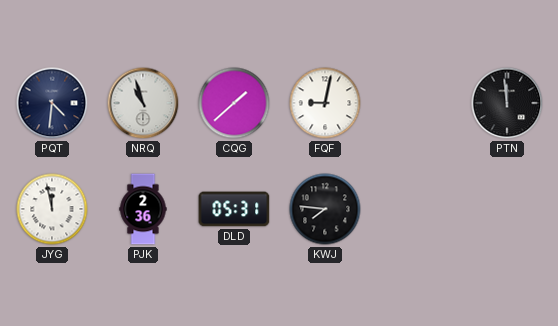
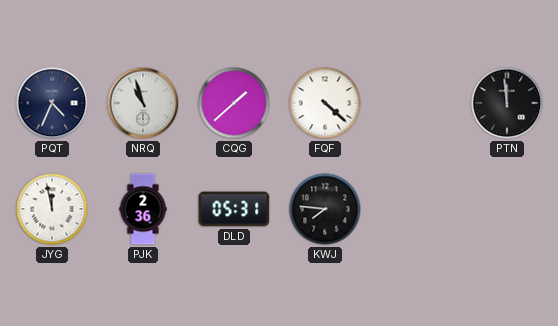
PQT: 4:31 -> 4:34 (52, 103)
FQF: 9:02 -> 4:22 (325, 103)
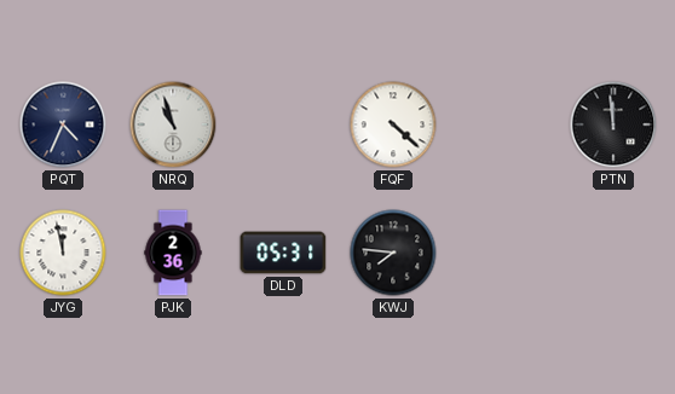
CQG: 1:38 -> none (234, 103)
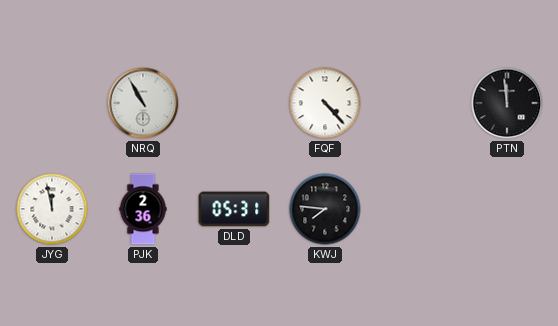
PQT: 4:34 -> none (63, 124)
NRQ: 10:57 -> 10:55 (143, 103)
FQF: 4:22 -> 4:23 (325, 103)
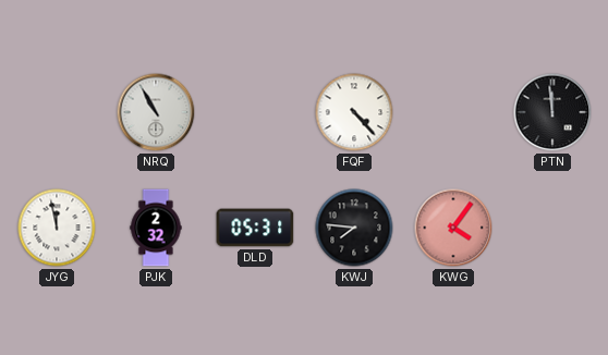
PJK: 2:36 -> 2:32 (156, 228)
KWG: none -> 4:06 (453, 228)
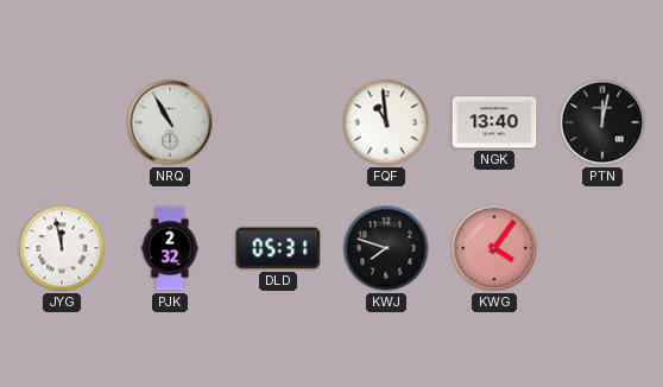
FQF: 4:23 -> 10:59 (386, 122)
NGK: none -> 13:40 (494, 122)
PTN: 11:59 -> 12:02 (602, 122)
KWJ: 7:46 -> 7:48 (386, 248)
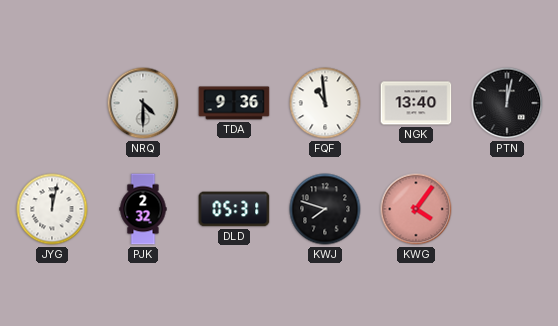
NRQ: 10:55 -> 4:30 (143, 103)
TDA: none -> 9:36 (234, 103)
JYG: 11:58 -> 12:02 (52, 209)
